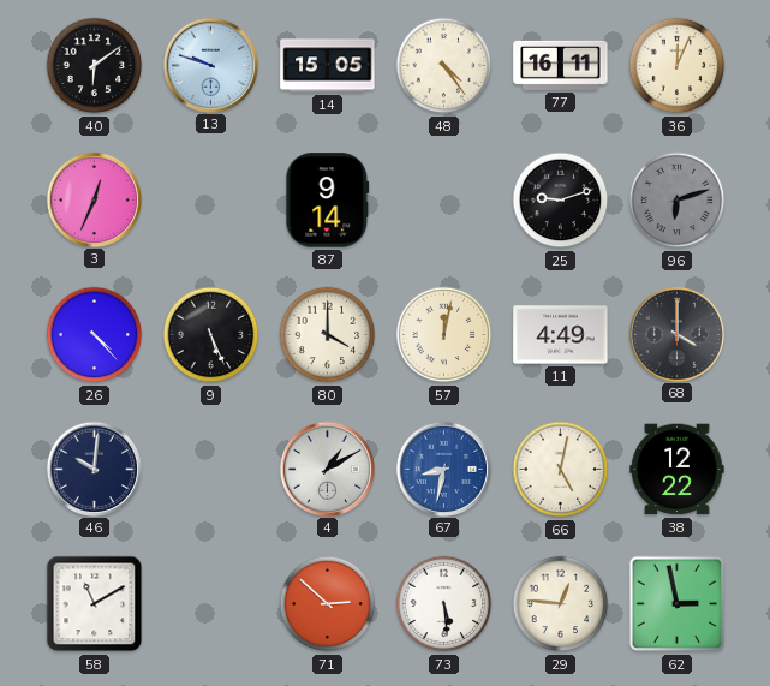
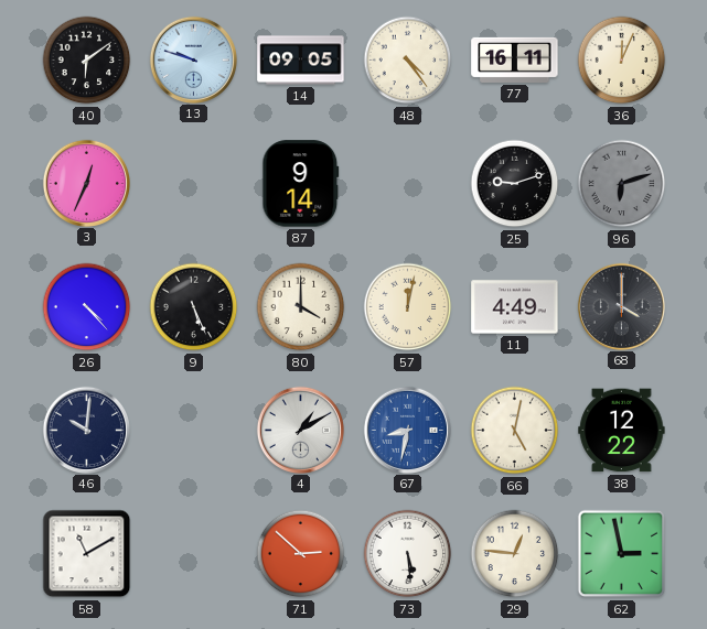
14: 15:05 -> 09:05 (301, 61)
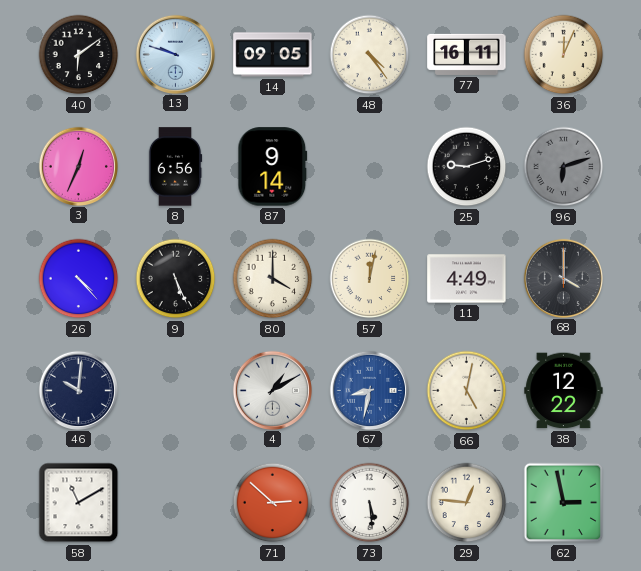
8: none -> 6:56 (175, 167)
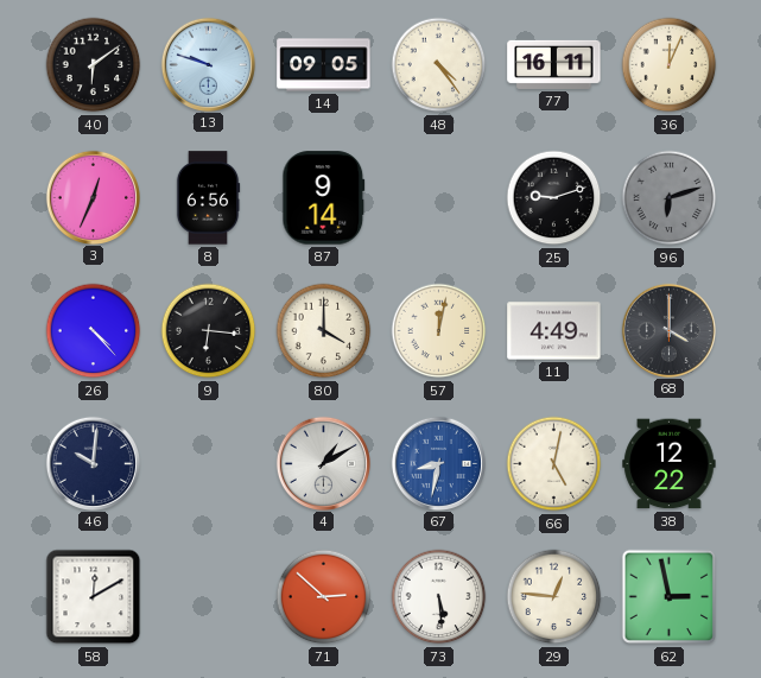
9: 5:26 -> 6:16 (209, 331)
58: 11:10 -> 12:10 (94, 597)
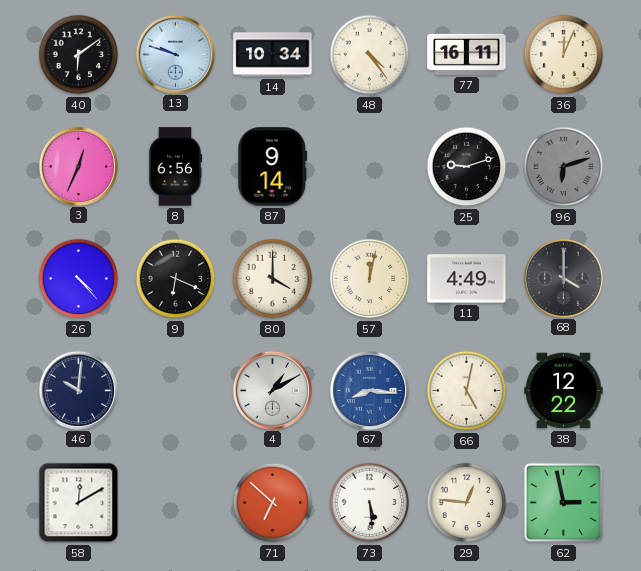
14: 09:05 -> 10:34 (273, 55)
9: 6:16 -> 6:19 (176, 279)
67: 8:32 -> 8:16 (369, 390)
71: 2:52 -> 6:52 (273, 503)
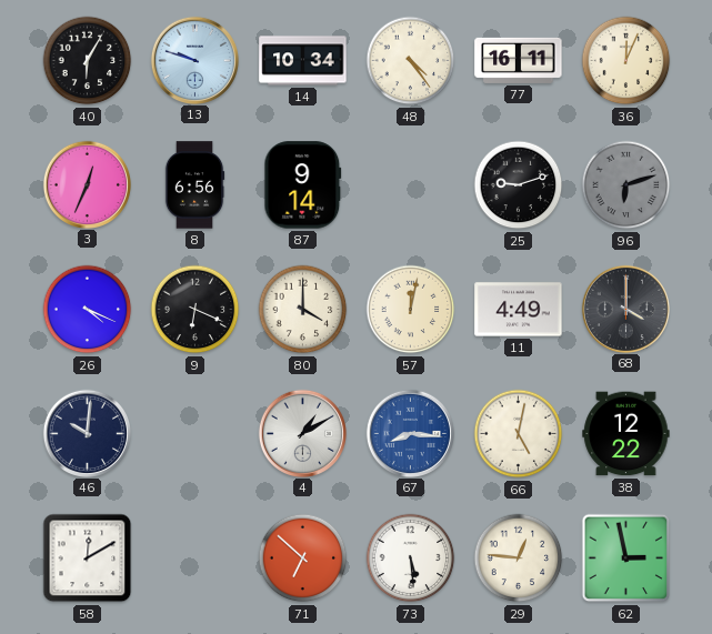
40: 6:09 -> 6:05 (88, 61)
26: 4:23 -> 4:19 (88, 310)
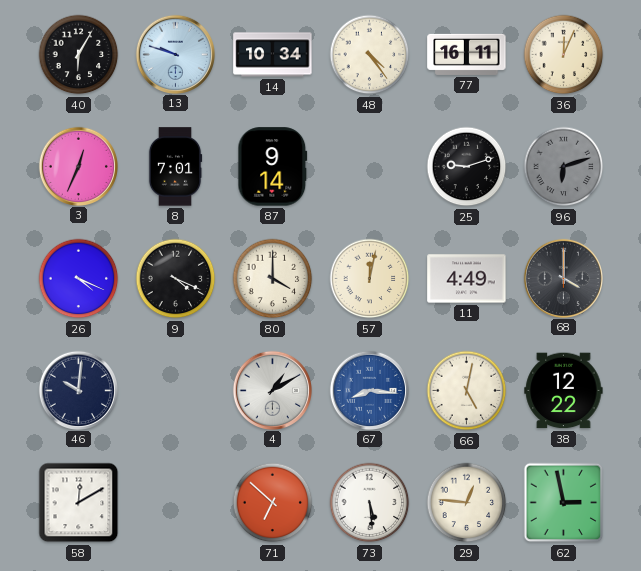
8: 6:56 -> 7:01 (175, 167)
9: 6:19 -> 4:19 (176, 279)
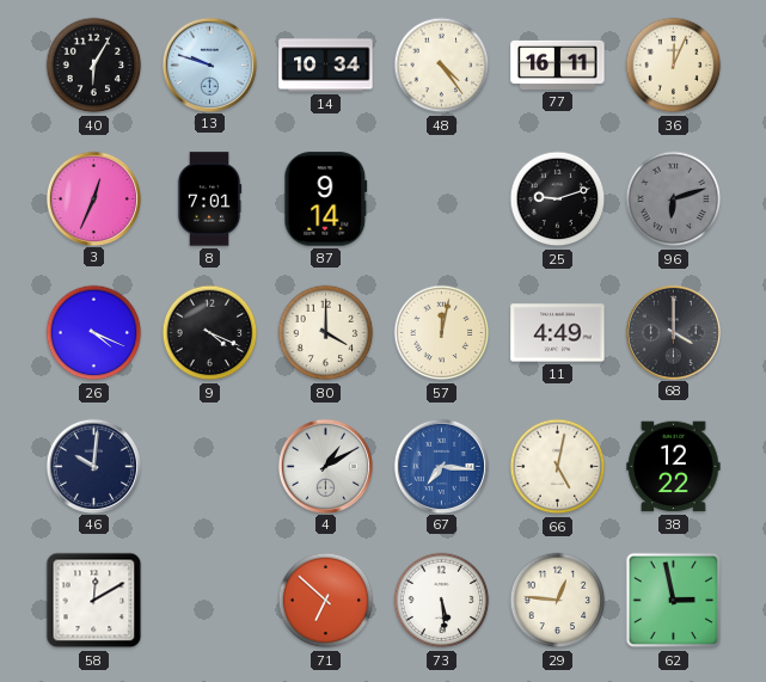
67: 8:16 -> 7:16 (441, 466)
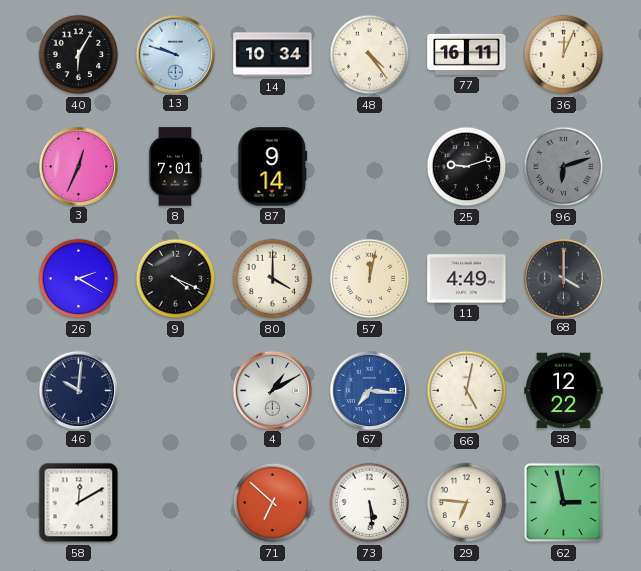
26: 4:19 -> 2:20 (79, 279)
29: 12:46 -> 6:46 (467, 503)
